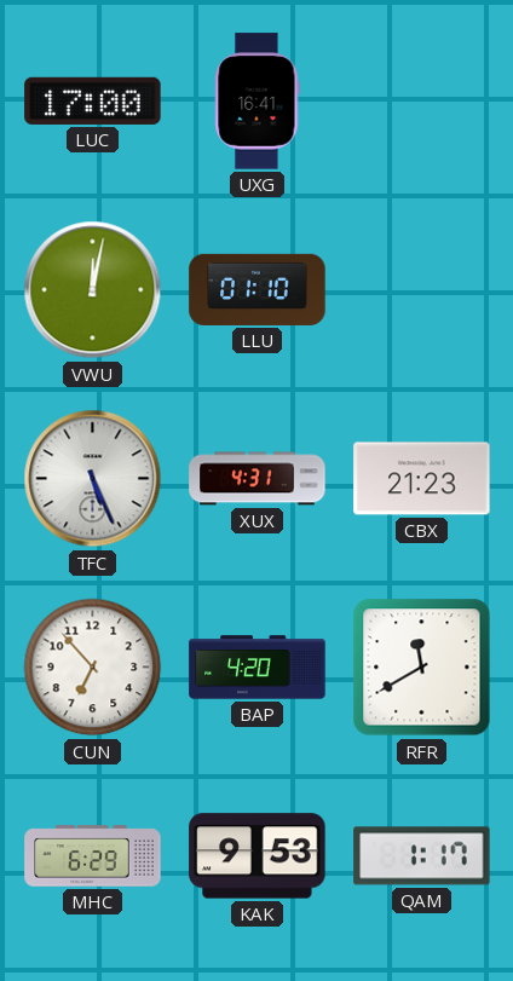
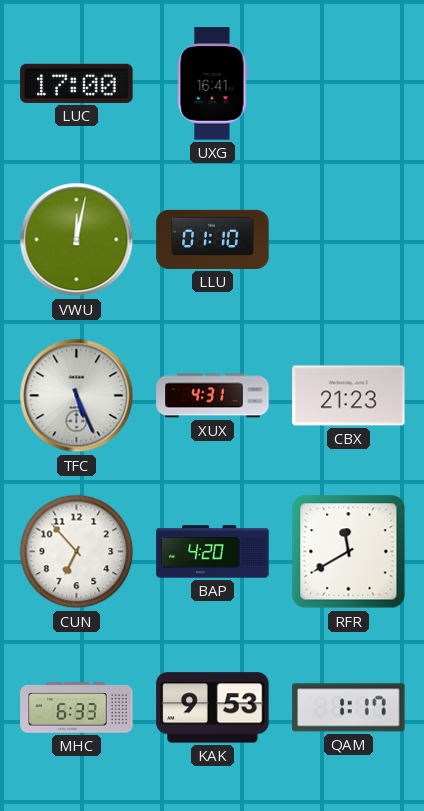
MHC: 6:29 -> 6:33 (77, 708)
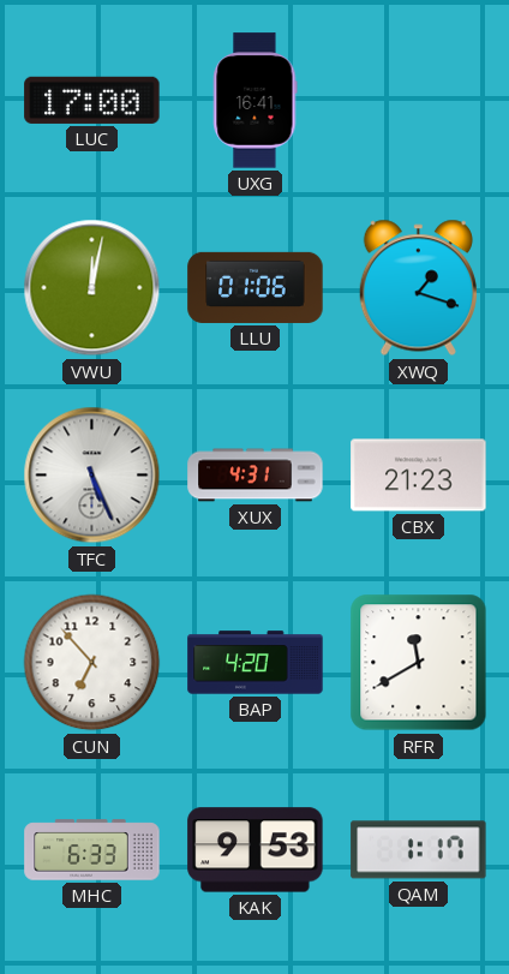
LLU: 01:10 -> 01:06 (256, 287)
XWQ: none -> 1:18 (418, 288)
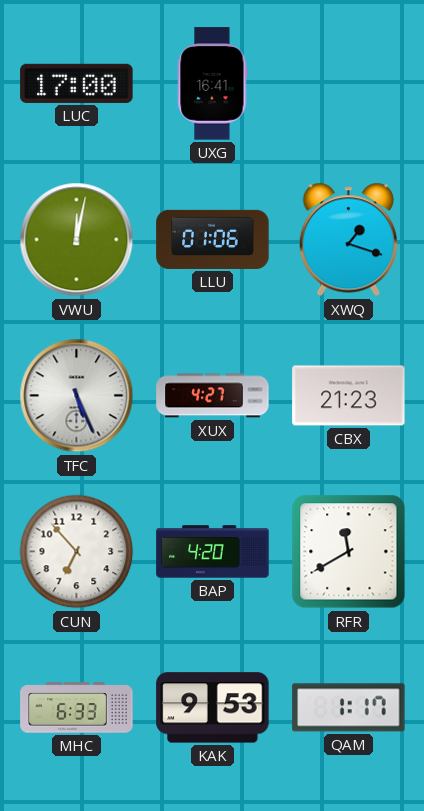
XUX: 4:31 -> 4:27 (213, 396)
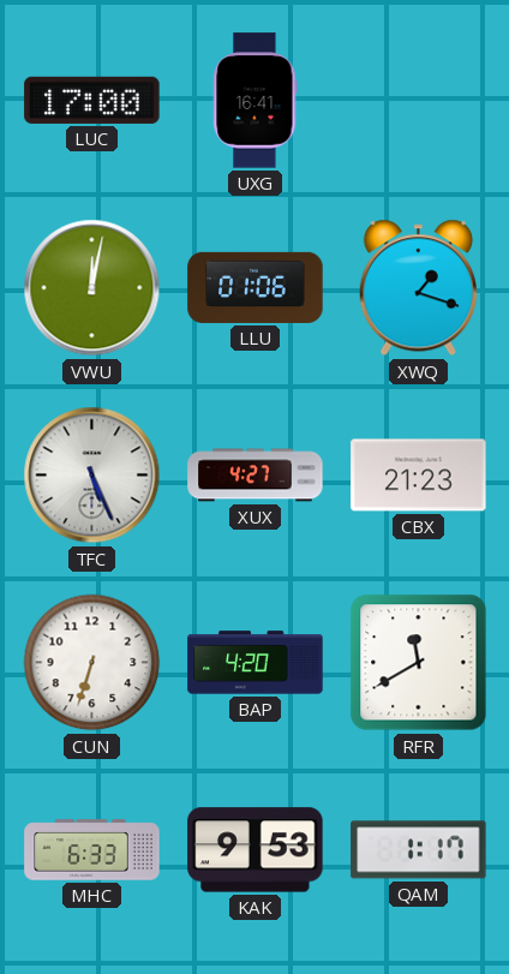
CUN: 6:53 -> 6:33 (92, 663)
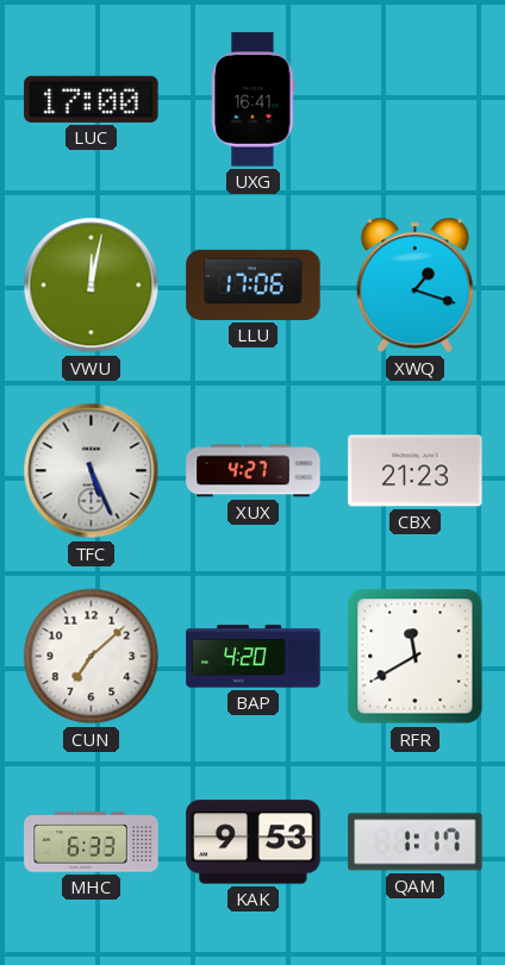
LLU: 01:06 -> 17:06 (254, 284)
CUN: 6:33 -> 7:08 (92, 657)
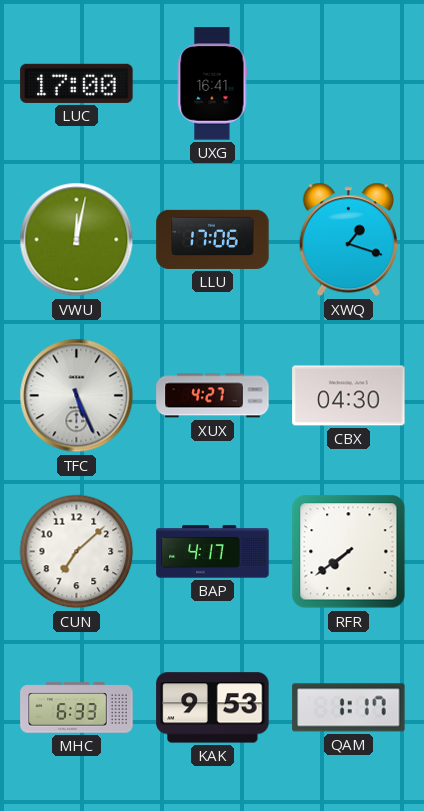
CBX: 21:23 -> 04:30 (349, 396)
BAP: 4:20 -> 4:17 (213, 552)
RFR: 11:40 -> 7:39 (349, 552)
